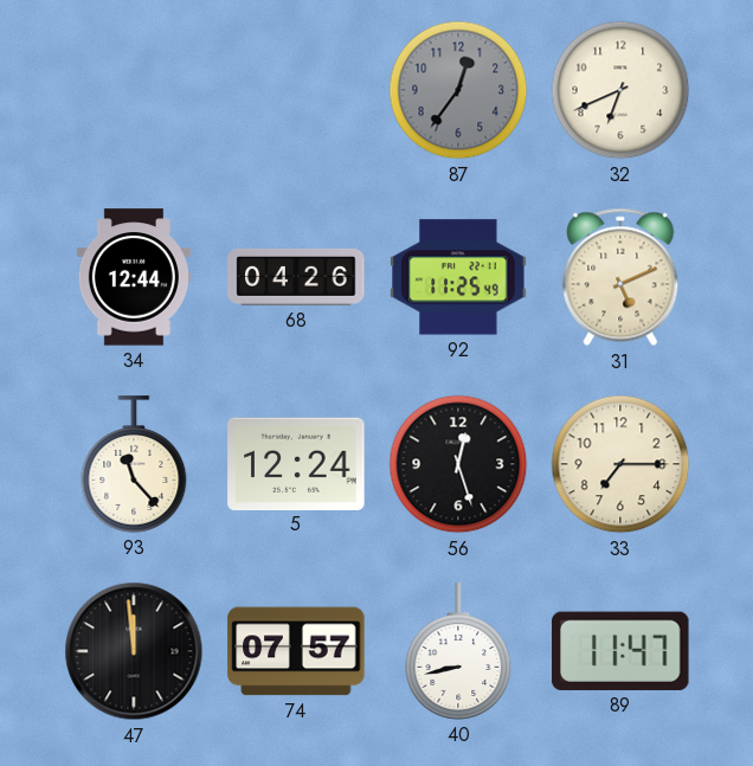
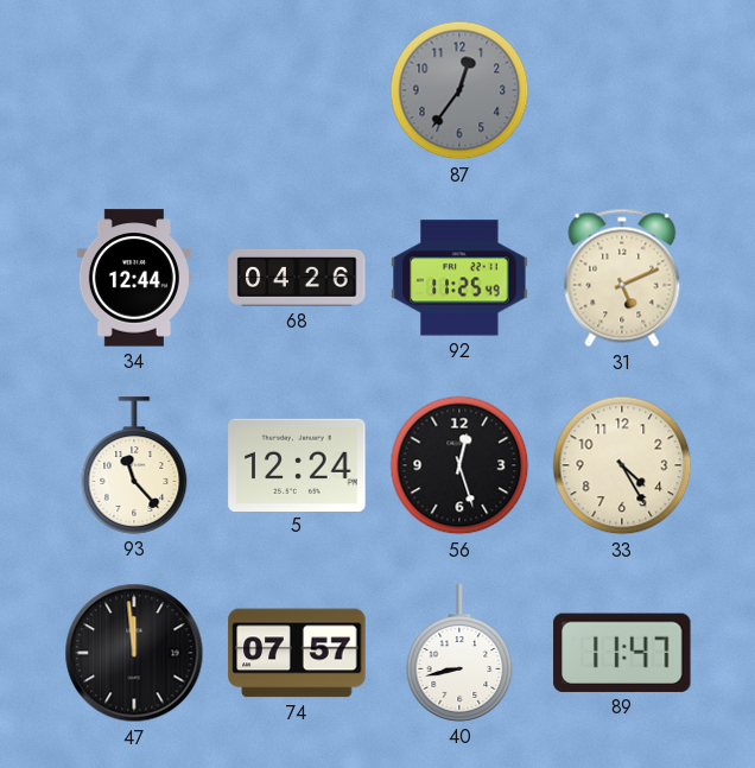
32: 6:41 -> none (620, 90)
33: 7:15 -> 4:25 (622, 465)
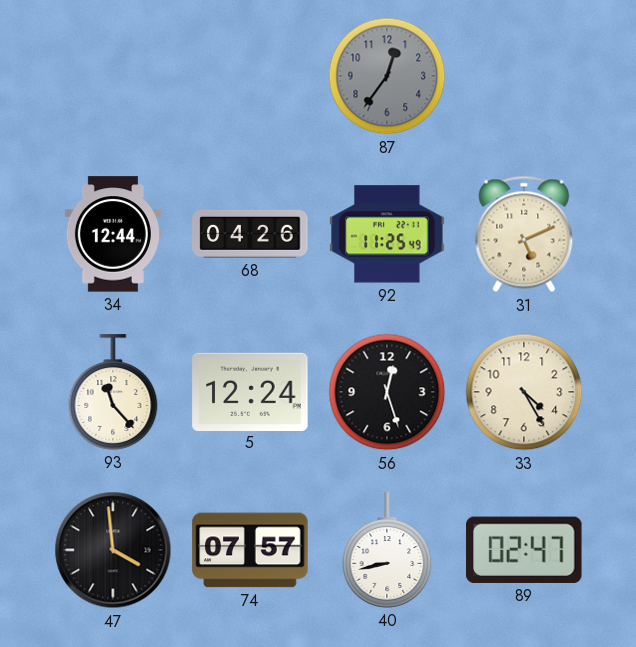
47: 11:59 -> 3:59 (113, 550)
89: 11:47 -> 02:47 (524, 550)
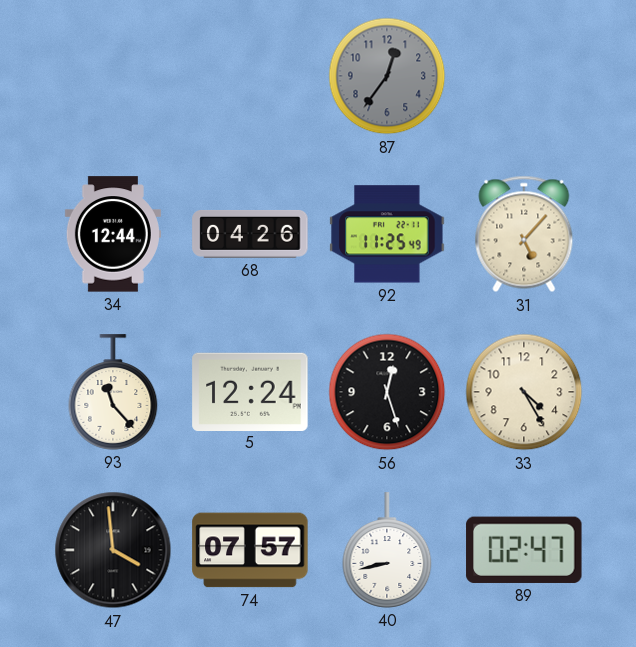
31: 5:11 -> 5:07 (524, 234)
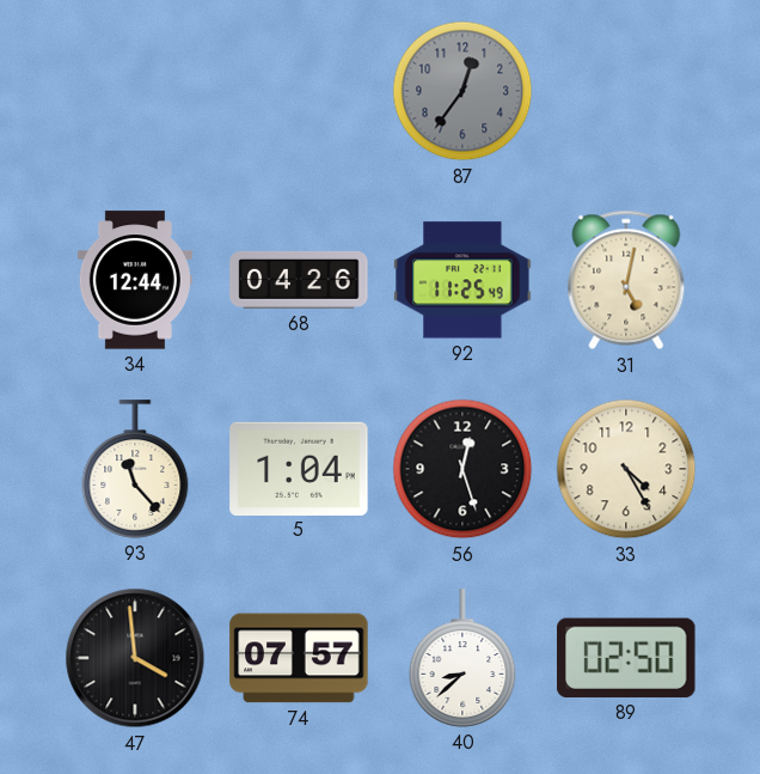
31: 5:07 -> 5:02 (626, 280)
5: 12:24 -> 1:04 (299, 468)
40: 8:43 -> 8:38 (462, 658)
89: 02:47 -> 02:50 (626, 658)
